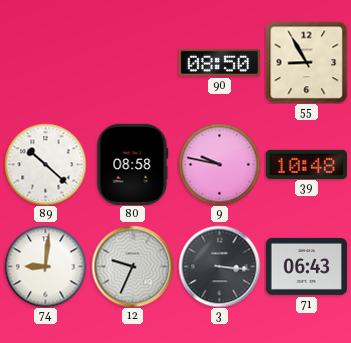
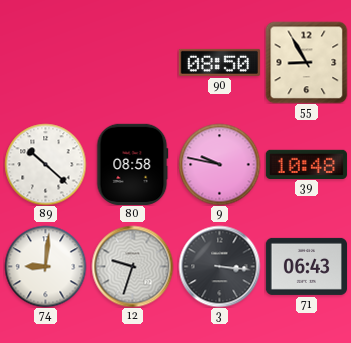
12: 9:34 -> 9:33 (132, 266)
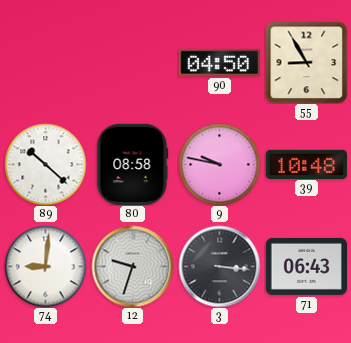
90: 08:50 -> 04:50 (219, 62)
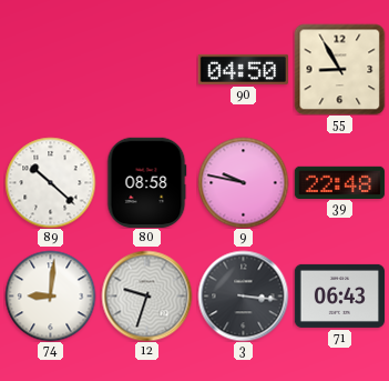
39: 10:48 -> 22:48 (339, 182)
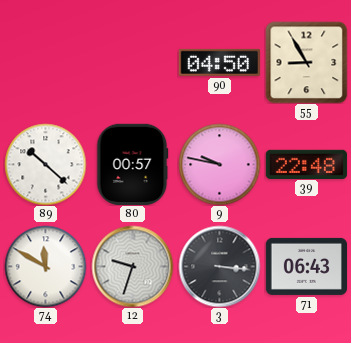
80: 08:58 -> 00:57 (133, 164)
74: 9:01 -> 11:50 (45, 266)
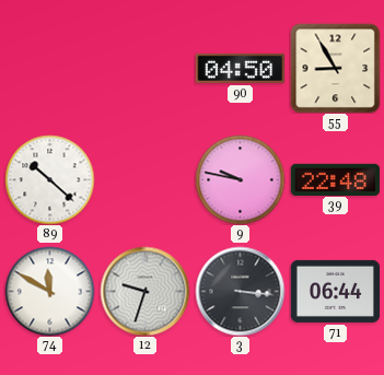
80: 00:57 -> none (133, 164)
71: 06:43 -> 06:44 (335, 291)
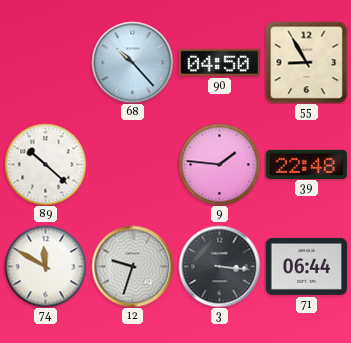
68: none -> 10:23 (132, 62)
9: 9:47 -> 1:46 (219, 164)
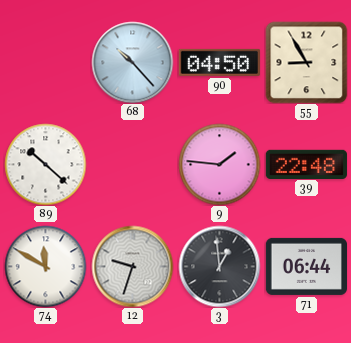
3: 3:16 -> 12:59 (219, 266)
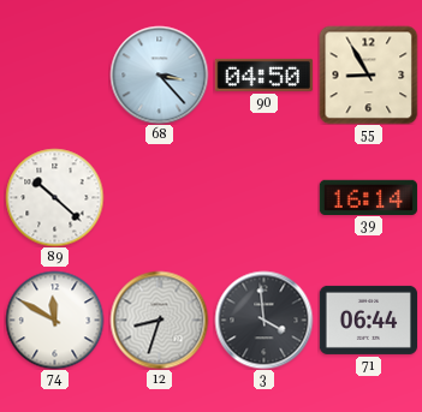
68: 10:23 -> 3:23 (159, 74)
9: 1:46 -> none (219, 164)
39: 22:48 -> 16:14 (368, 197)
12: 9:33 -> 8:33 (159, 320)
3: 12:59 -> 3:59 (263, 320)
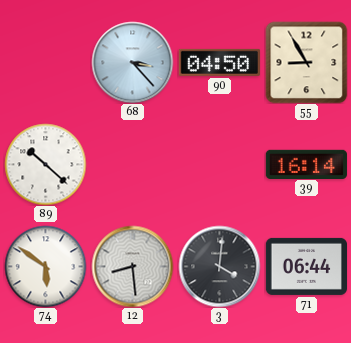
74: 11:50 -> 5:51 (45, 266)
12: 8:33 -> 8:29 (132, 266)
3: 3:59 -> 4:01 (219, 266)
